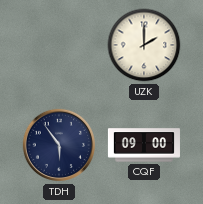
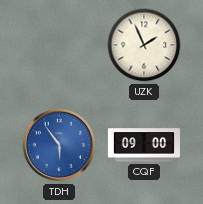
UZK: 2:00 -> 1:56 (144, 45)
TDH dial: navy -> blue (59, 145)
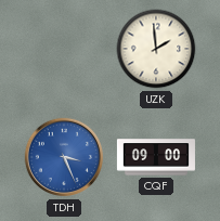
UZK: 1:56 -> 1:59 (156, 49)
TDH: 5:54 -> 3:26 (64, 157)
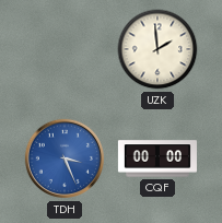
CQF: 09:00 -> 00:00 (157, 159)
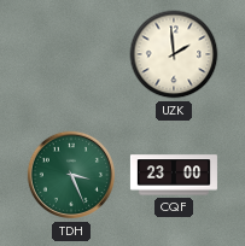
TDH dial: blue -> green (71, 175)
CQF: 00:00 -> 23:00 (174, 175)
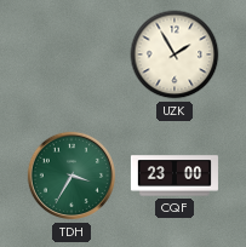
UZK: 1:59 -> 1:55 (175, 54)
TDH: 3:26 -> 3:35 (71, 176)
